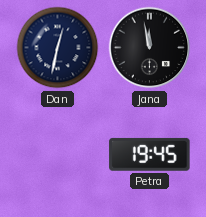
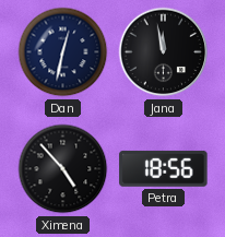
Ximena: none -> 4:53 (63, 169)
Petra: 19:45 -> 18:56 (164, 168)
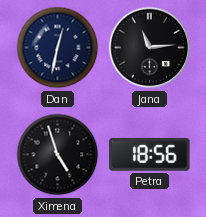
Jana: 11:58 -> 11:14 (150, 48)
Ximena: 4:53 -> 4:57 (58, 155)
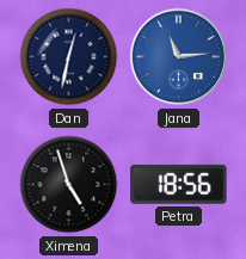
Jana dial: black -> blue (179, 57)
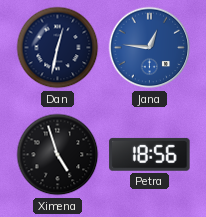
Jana: 11:14 -> 12:46 (150, 48)
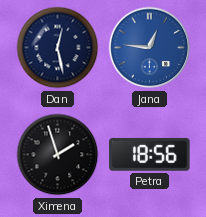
Dan: 12:32 -> 12:28 (58, 48)
Ximena: 4:57 -> 1:57 (58, 155)
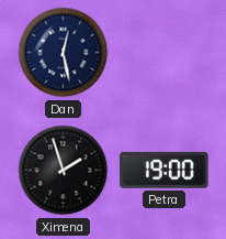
Jana: 12:46 -> none (150, 48)
Petra: 18:56 -> 19:00 (165, 170)
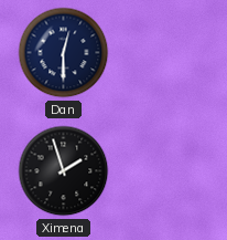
Dan: 12:28 -> 12:30 (64, 53)
Petra: 19:00 -> none (165, 170)
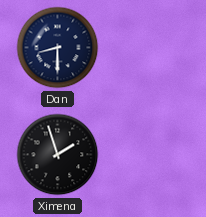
Dan: 12:30 -> 8:30 (58, 48)
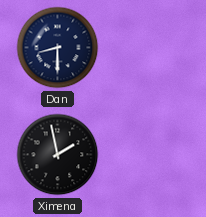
Ximena: 1:57 -> 1:58 (58, 155)
